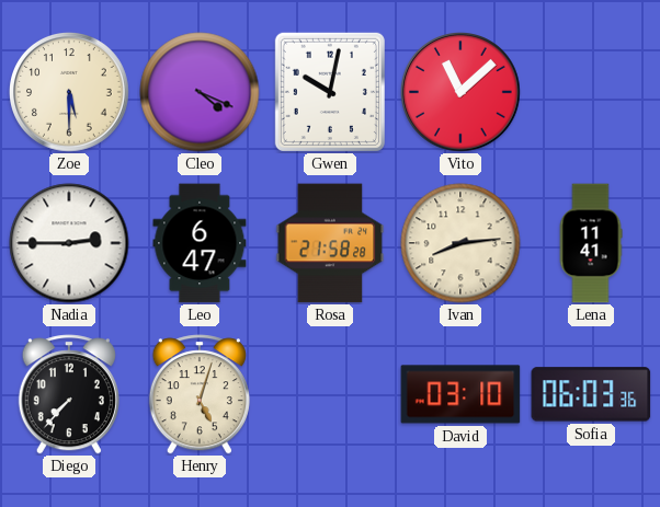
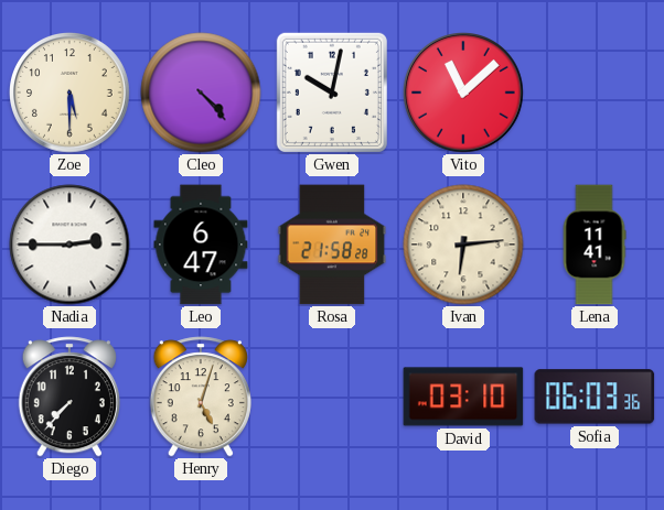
Cleo: 4:19 -> 4:23 (201, 93)
Ivan: 8:14 -> 6:14 (463, 245)
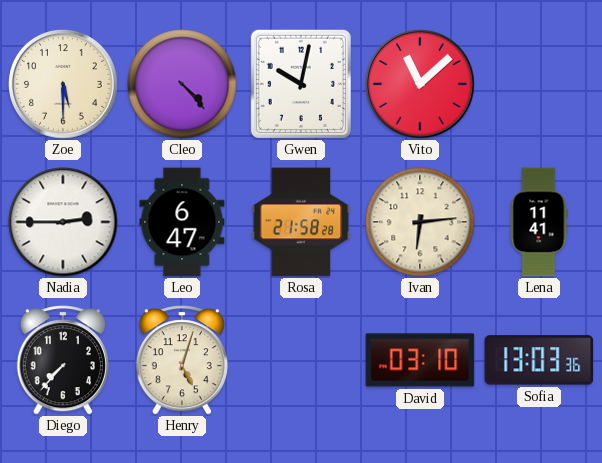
Sofia: 06:03 -> 13:03 (539, 360)
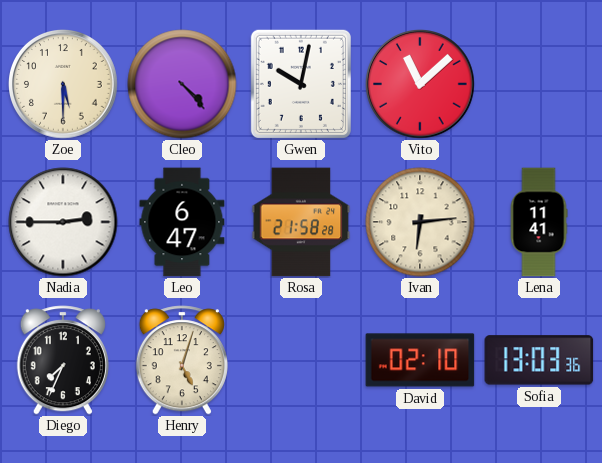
Diego: 7:37 -> 7:34 (63, 360)
David: 03:10 -> 02:10 (420, 360)
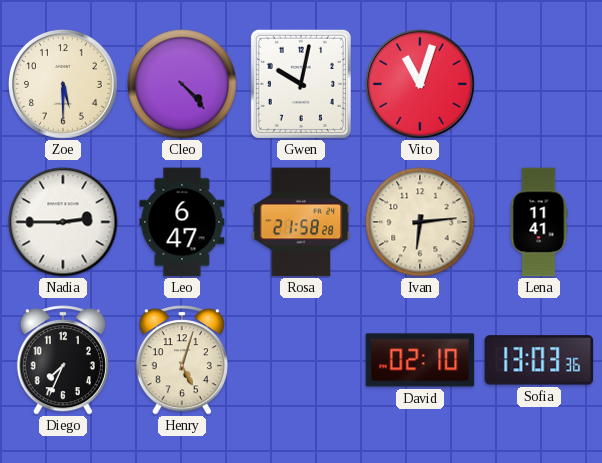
Vito: 11:08 -> 11:03 (421, 85)
